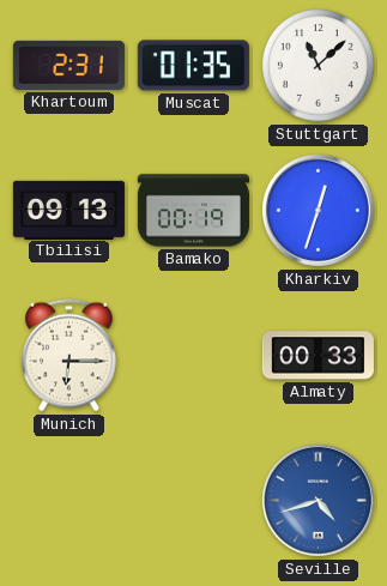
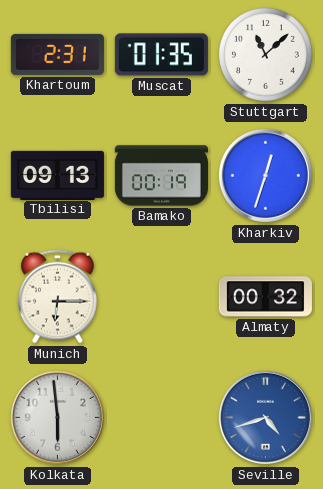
Almaty: 00:33 -> 00:32 (265, 297)
Kolkata: none -> 5:59 (57, 417)
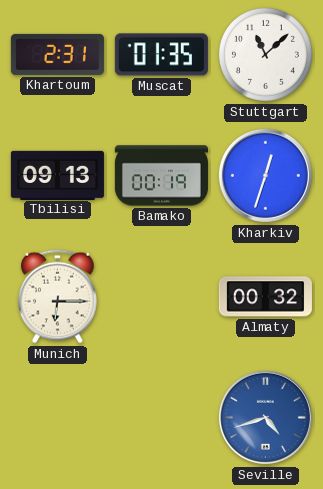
Kolkata: 5:59 -> none (57, 417)
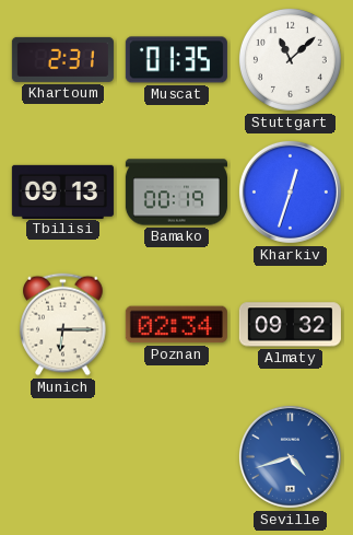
Poznan: none -> 02:34 (176, 325)
Almaty: 00:32 -> 09:32 (290, 325)
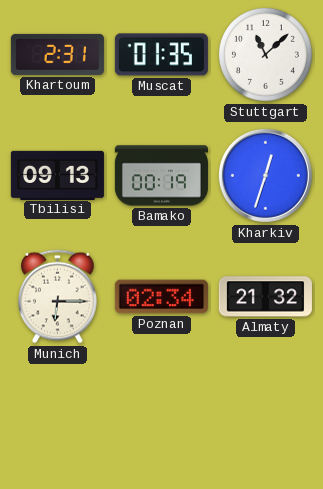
Almaty: 09:32 -> 21:32 (265, 297)
Seville: 4:42 -> none (290, 456)
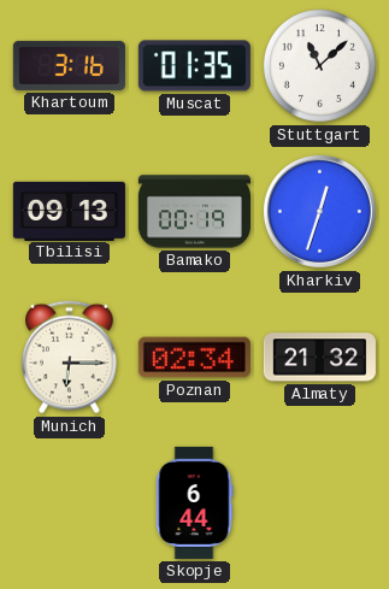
Khartoum: 2:31 -> 3:16 (69, 65)
Skopje: none -> 6:44 (194, 502)
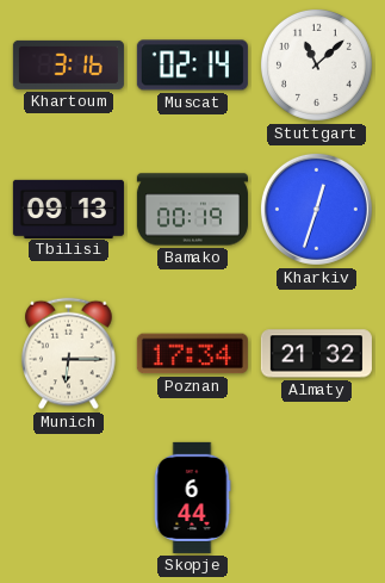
Muscat: 01:35 -> 02:14 (192, 66)
Poznan: 02:34 -> 17:34 (192, 354)
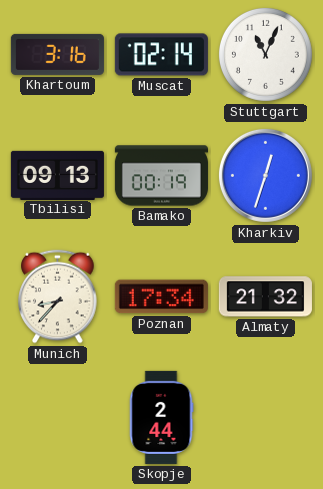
Stuttgart: 11:08 -> 11:04 (265, 54)
Munich: 6:15 -> 8:37 (58, 297)
Skopje: 6:44 -> 2:44 (161, 417)
